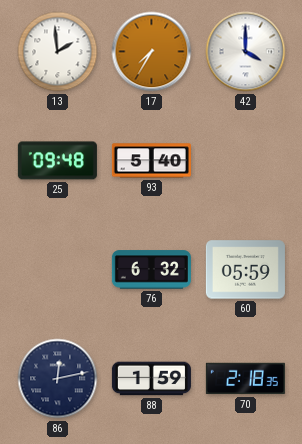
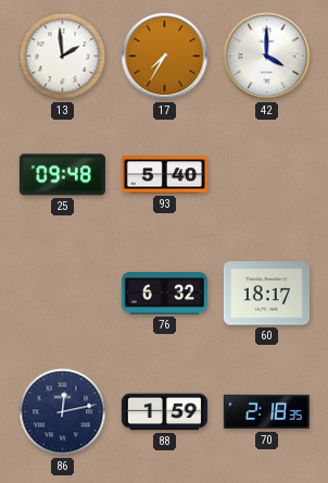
60: 05:59 -> 18:17 (266, 294)
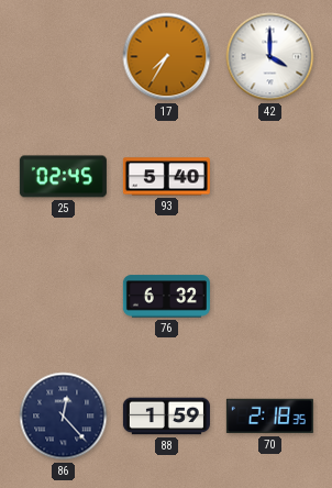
13: 1:59 -> none (63, 57)
25: 09:48 -> 02:45 (63, 177)
60: 18:17 -> none (266, 294)
86: 12:13 -> 12:23 (64, 417)
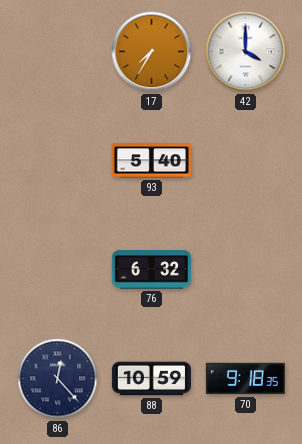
25: 02:45 -> none (63, 177)
88: 1:59 -> 10:59 (151, 379)
70: 2:18 -> 9:18 (245, 379)
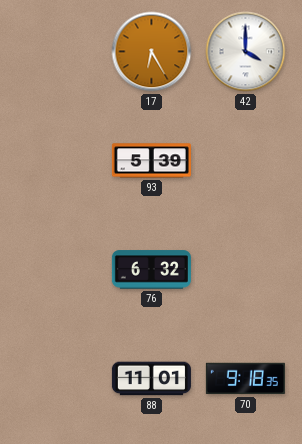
17: 7:35 -> 6:25 (152, 52)
93: 5:40 -> 5:39 (151, 161)
86: 12:23 -> none (58, 379)
88: 10:59 -> 11:01 (151, 379)
